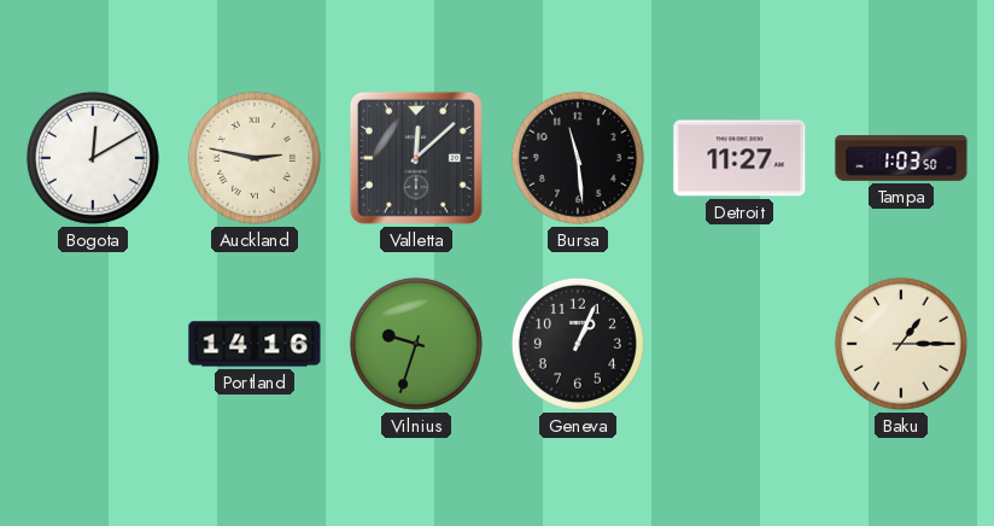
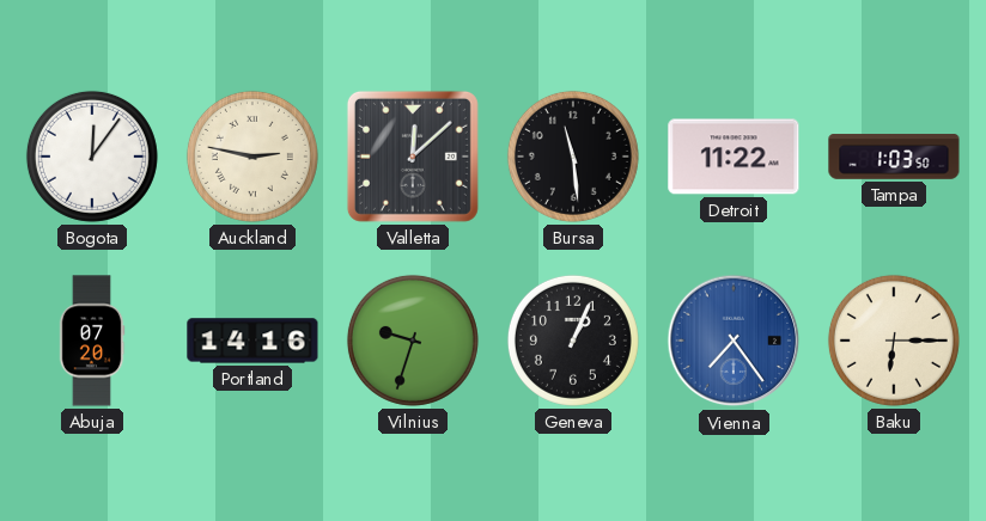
Bogota: 12:10 -> 12:06 (92, 157)
Detroit: 11:27 -> 11:22 (734, 157)
Abuja: none -> 07:20 (92, 341)
Vienna: none -> 7:24 (734, 341)
Baku: 1:15 -> 6:15 (894, 341)
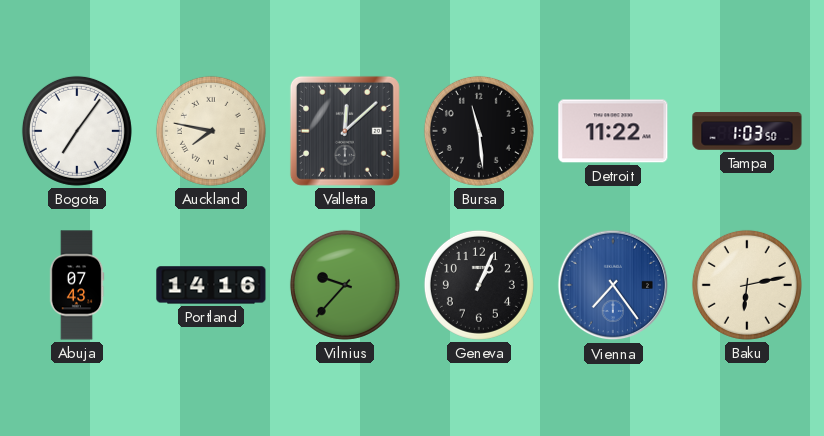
Bogota: 12:06 -> 7:06 (77, 131)
Auckland: 2:47 -> 7:47 (211, 131)
Abuja: 07:20 -> 07:43 (77, 285)
Vilnius: 9:33 -> 9:37 (345, 285)
Baku: 6:15 -> 6:13 (747, 285)
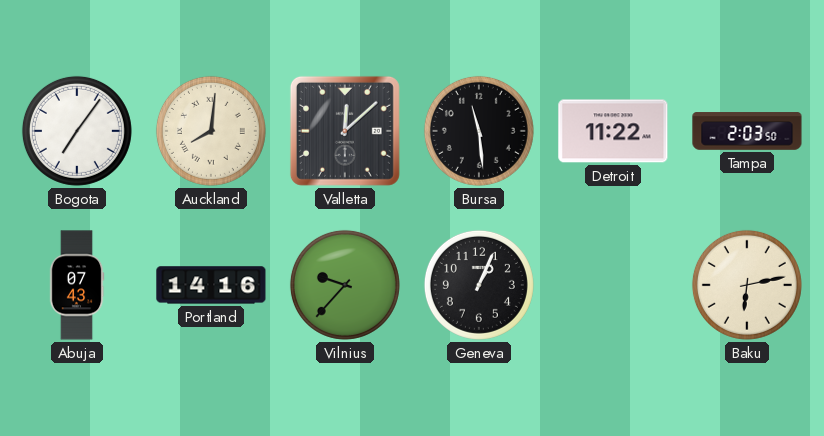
Auckland: 7:47 -> 8:01 (211, 131)
Tampa: 1:03 -> 2:03 (747, 131)
Vienna: 7:24 -> none (613, 285)
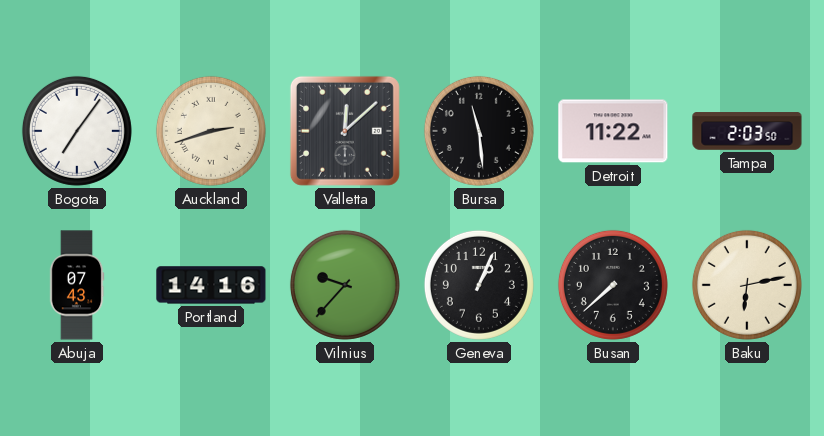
Auckland: 8:01 -> 2:42 (211, 131)
Busan: none -> 7:38 (613, 285)
